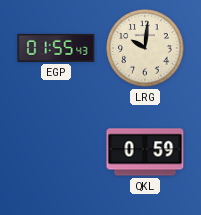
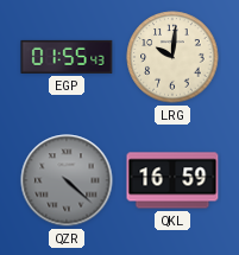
QZR: none -> 4:22 (67, 180)
QKL: 0:59 -> 16:59 (172, 180)
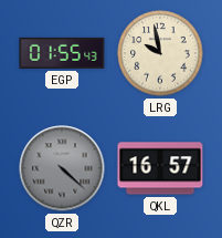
LRG: 10:01 -> 9:58 (160, 53)
QKL: 16:59 -> 16:57 (160, 168)
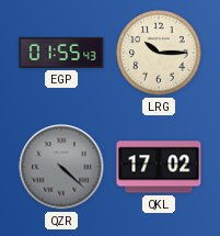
LRG: 9:58 -> 10:15 (159, 53)
QKL: 16:57 -> 17:02 (159, 167)
